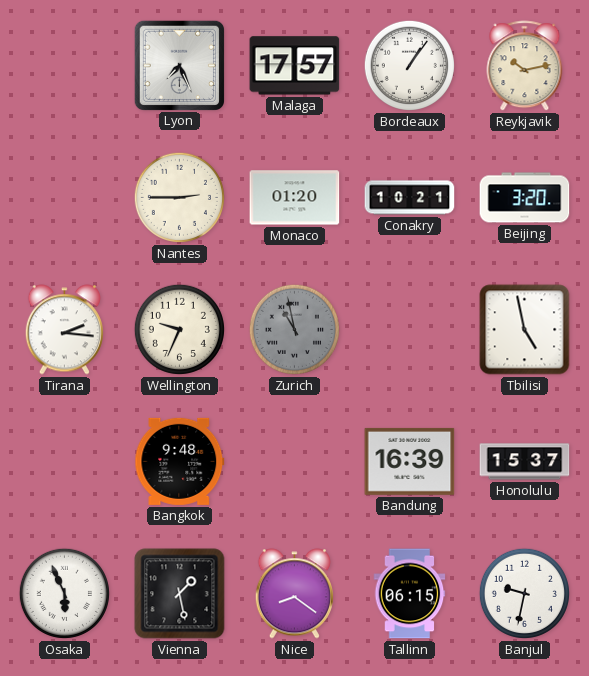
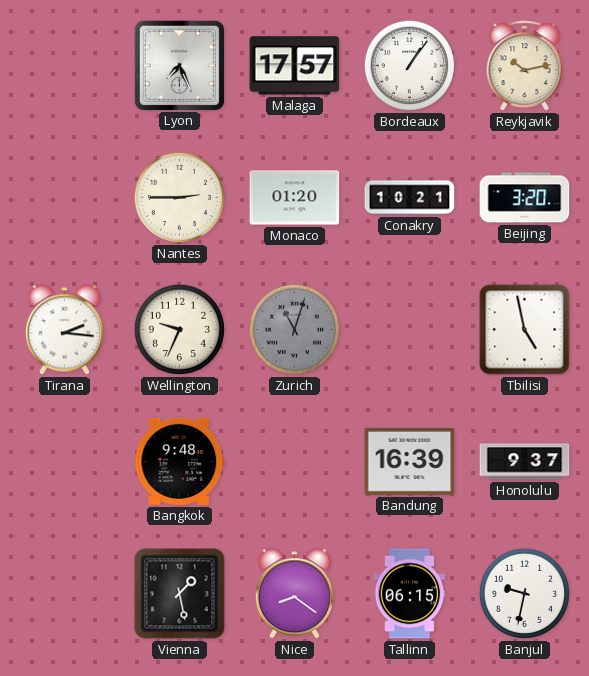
Zurich: 10:58 -> 11:03 (294, 329)
Honolulu: 15:37 -> 9:37 (525, 462)
Osaka: 5:56 -> none (64, 593)
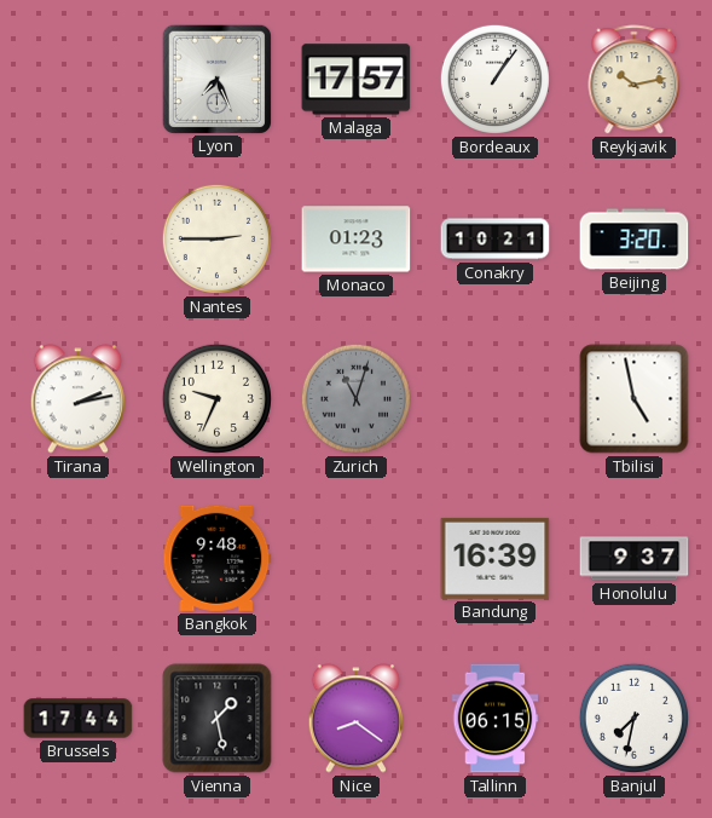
Monaco: 01:20 -> 01:23 (357, 240)
Tirana: 2:16 -> 2:13 (77, 399)
Brussels: none -> 17:44 (79, 719)
Banjul: 9:32 -> 7:32 (633, 718)
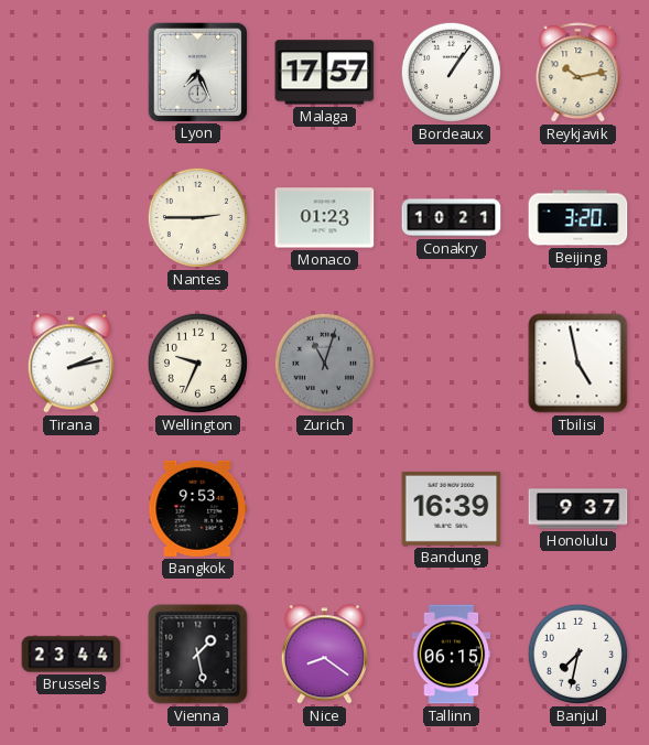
Bangkok: 9:48 -> 9:53 (198, 508)
Brussels: 17:44 -> 23:44 (72, 655)
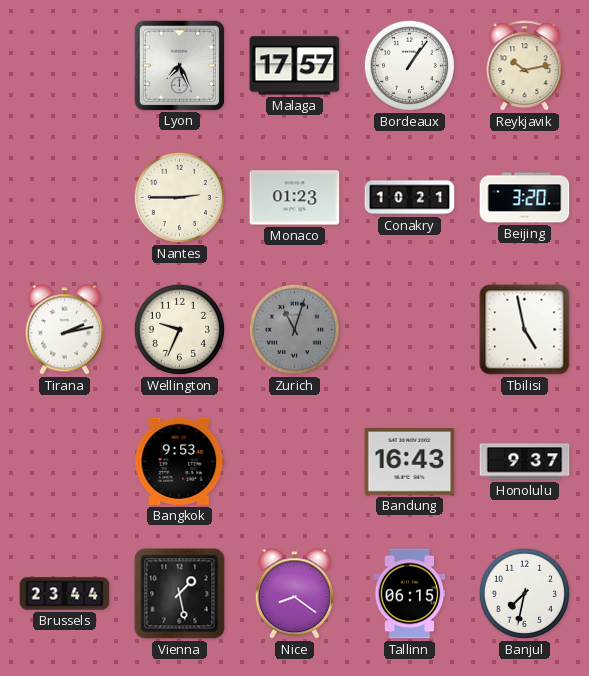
Bandung: 16:39 -> 16:43 (410, 461)
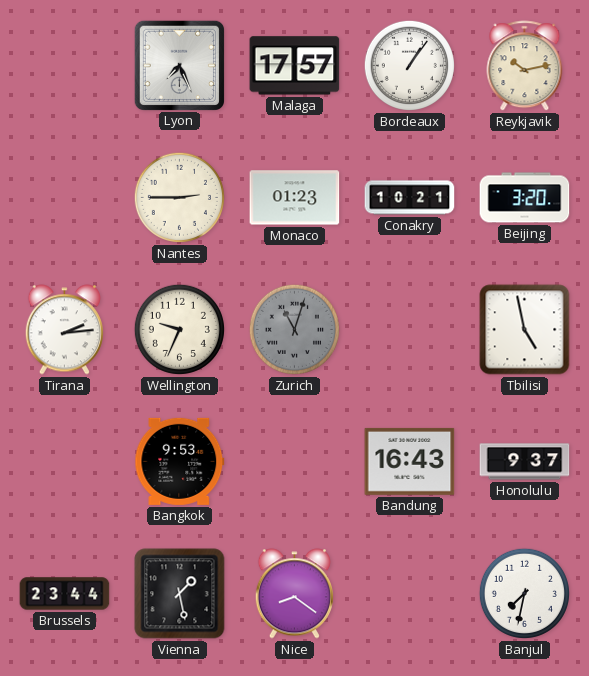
Tirana: 2:13 -> 2:14 (64, 330)
Tallinn: 06:15 -> none (410, 594)
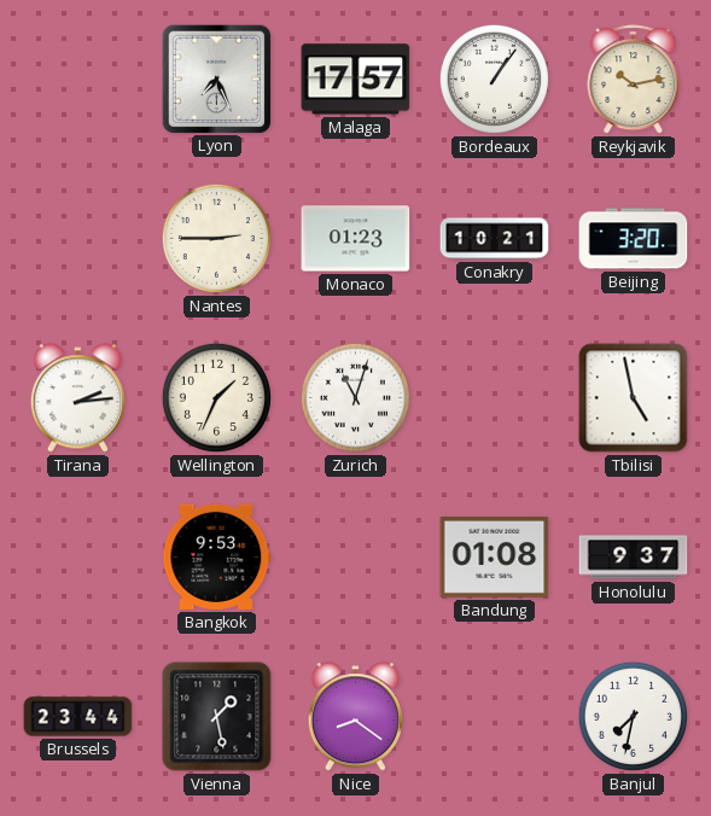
Wellington: 9:34 -> 1:34 (216, 397)
Zurich dial: grey -> white (355, 397)
Bandung: 16:43 -> 01:08 (495, 556)
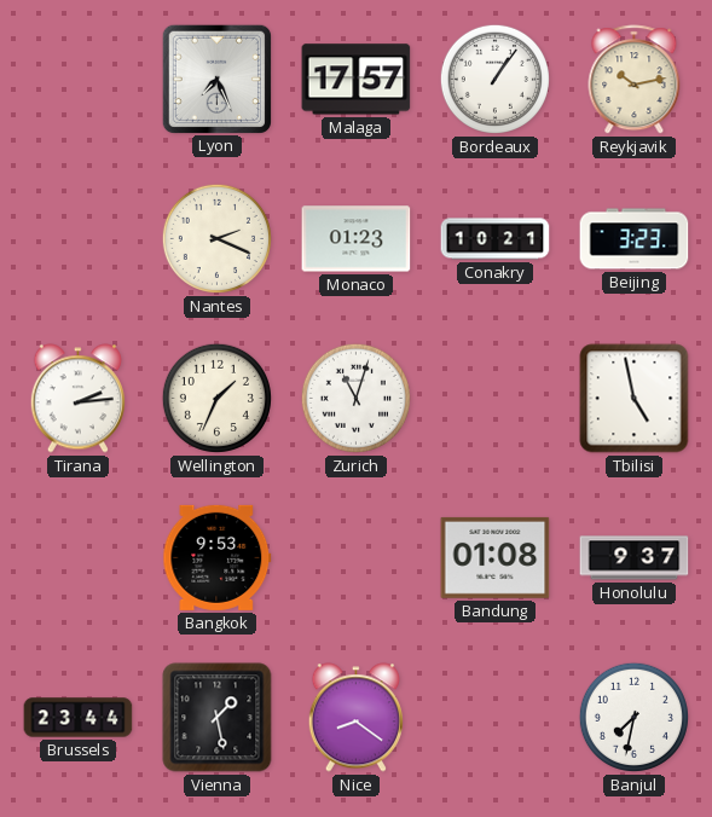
Nantes: 2:45 -> 2:19 (216, 238)
Beijing: 3:20 -> 3:23 (635, 239)
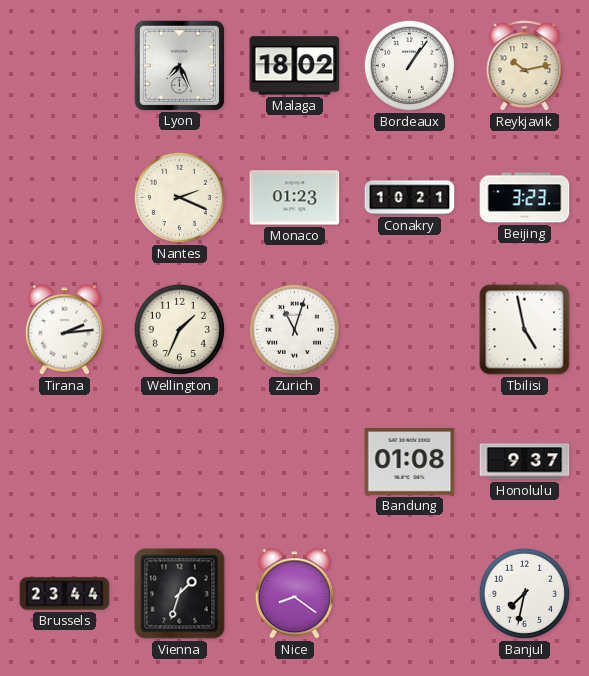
Malaga: 17:57 -> 18:02 (295, 66)
Bangkok: 9:53 -> none (218, 557)
Vienna: 1:28 -> 1:33 (180, 594)
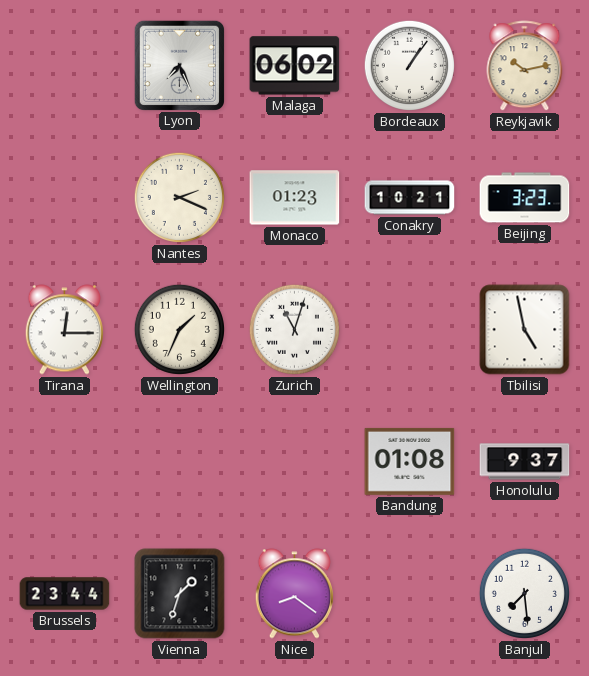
Malaga: 18:02 -> 06:02 (295, 66)
Tirana: 2:14 -> 12:15 (64, 330)
Banjul: 7:32 -> 7:29 (524, 593)
